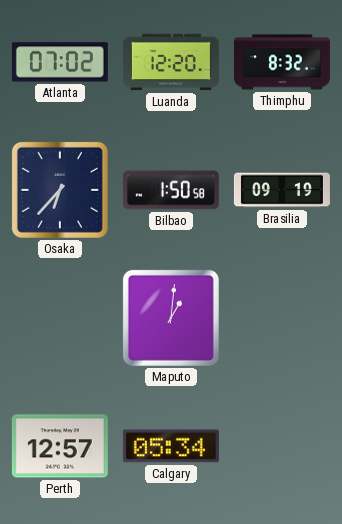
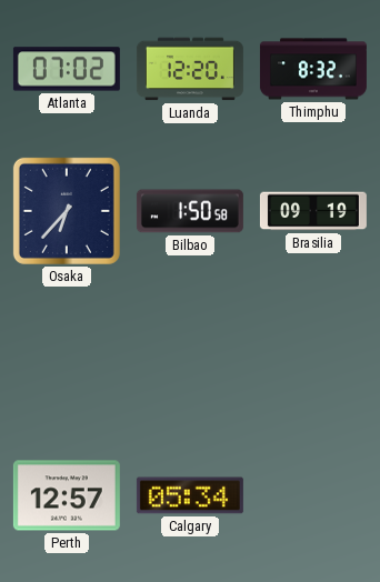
Maputo: 1:01 -> none (171, 318)
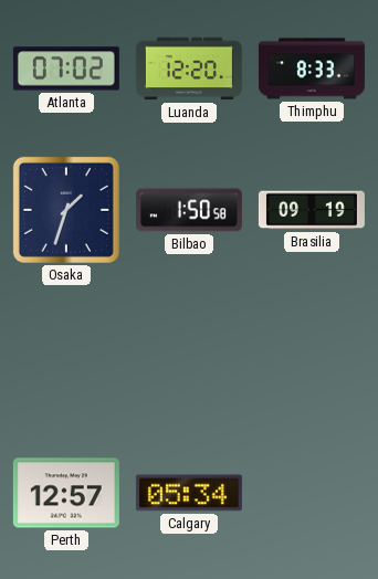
Thimphu: 8:32 -> 8:33 (312, 69)
Osaka: 6:37 -> 1:33 (66, 210)
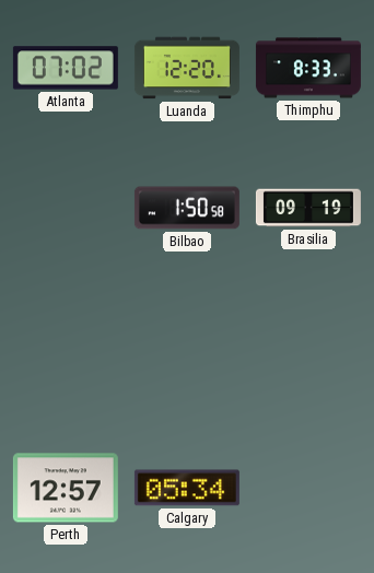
Osaka: 1:33 -> none (66, 210)
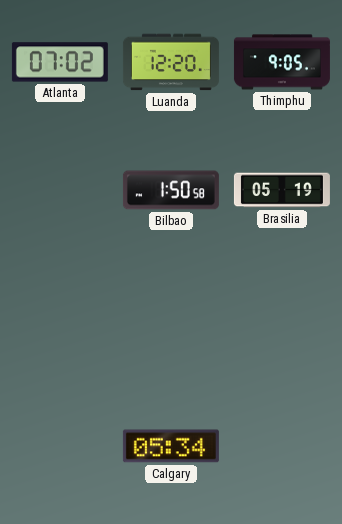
Thimphu: 8:33 -> 9:05 (282, 62)
Brasilia: 09:19 -> 05:19 (282, 190)
Perth: 12:57 -> none (66, 488)
